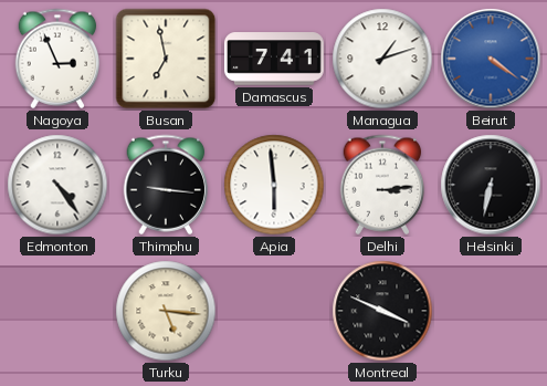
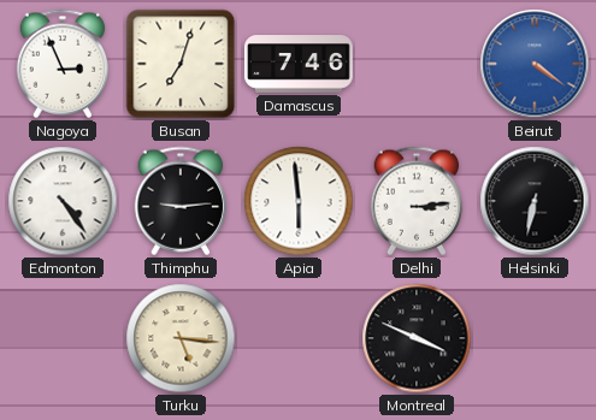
Busan: 6:58 -> 7:03 (181, 64)
Damascus: 7:41 -> 7:46 (299, 64)
Managua: 1:12 -> none (382, 59)
Thimphu: 9:16 -> 9:14 (181, 201)
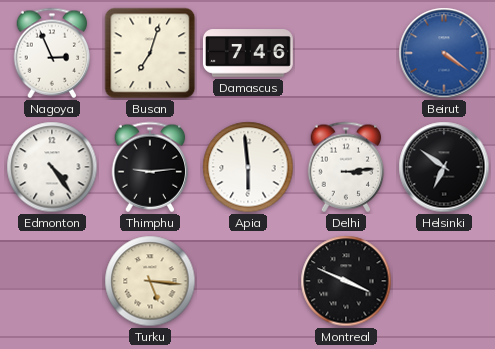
Helsinki: 6:32 -> 6:51 (444, 167)
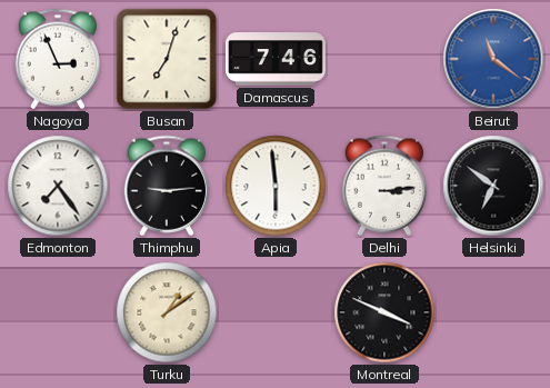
Beirut: 4:21 -> 11:21 (493, 59)
Edmonton: 4:24 -> 7:24 (58, 186)
Turku: 5:16 -> 1:09 (167, 312)
